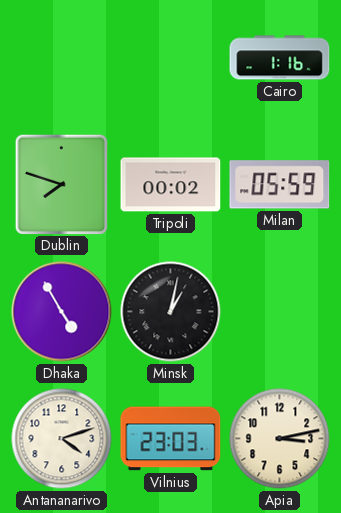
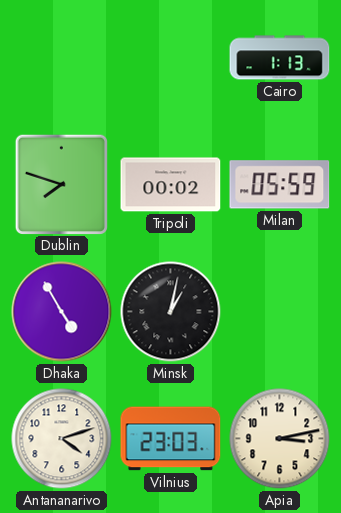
Cairo: 1:16 -> 1:13 (280, 58)
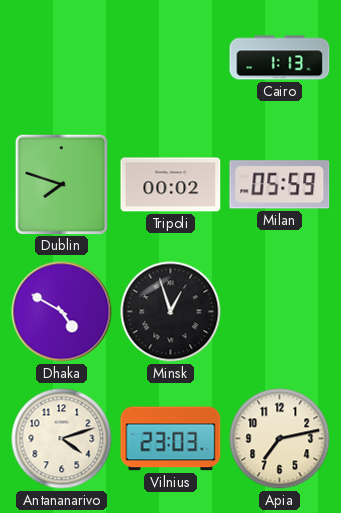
Dhaka: 4:55 -> 4:50 (62, 312)
Minsk: 1:02 -> 12:57 (171, 312)
Apia: 3:13 -> 7:13 (280, 439)
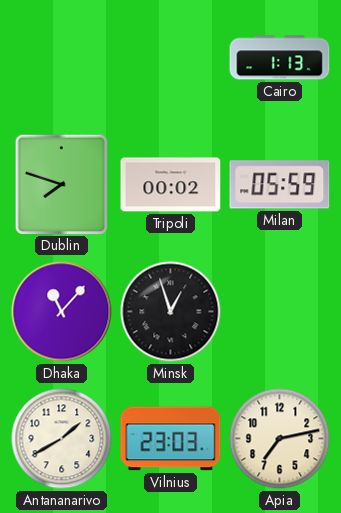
Dhaka: 4:50 -> 11:07 (62, 312)
Antananarivo: 4:12 -> 1:40 (62, 439)
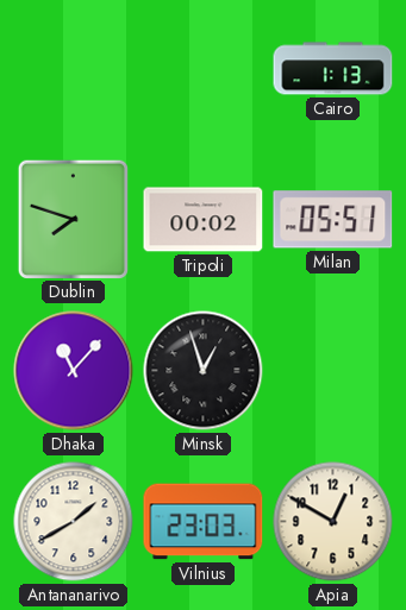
Milan: 05:59 -> 05:51 (333, 220)
Apia: 7:13 -> 12:50 (333, 522)
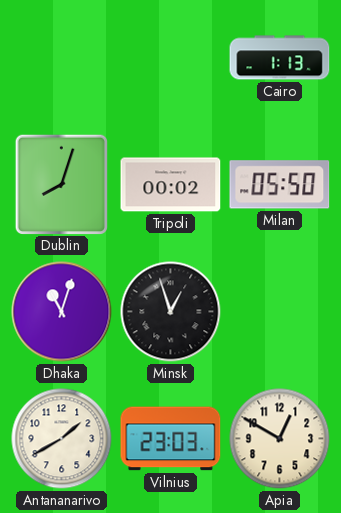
Dublin: 7:48 -> 8:03 (61, 184)
Milan: 05:51 -> 05:50 (280, 185)
Dhaka: 11:07 -> 11:03 (62, 312)
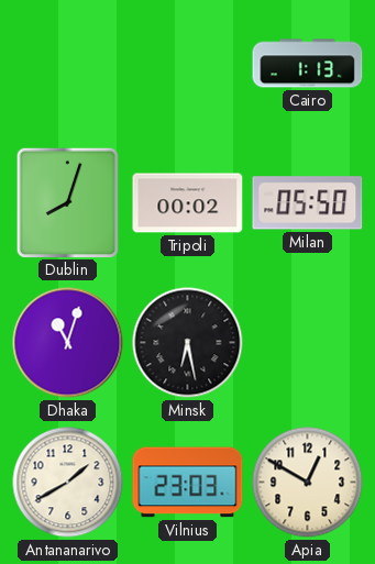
Minsk: 12:57 -> 6:28 (188, 343)
